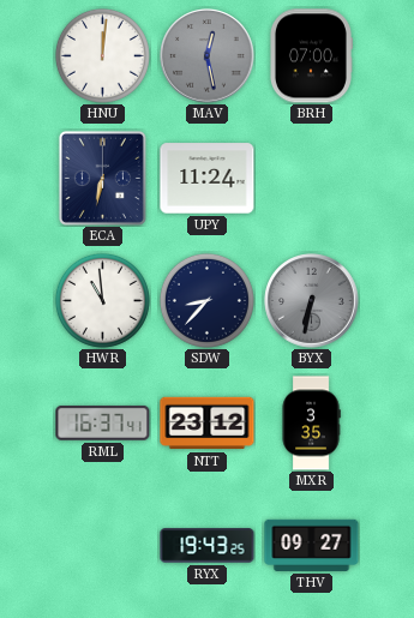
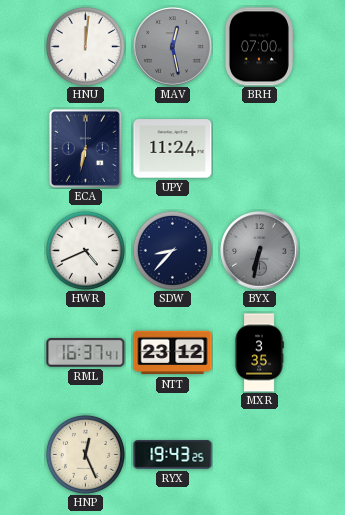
HWR: 10:59 -> 4:41 (85, 250)
HNP: none -> 12:26 (85, 454)
THV: 09:27 -> none (312, 545)
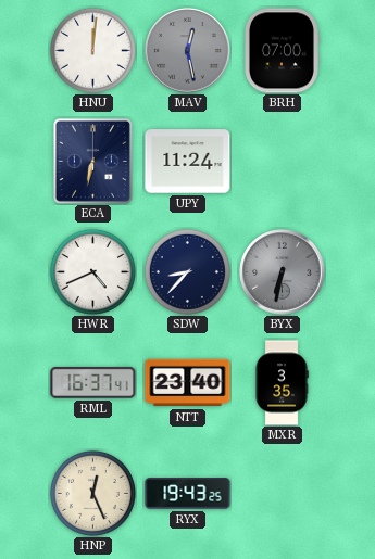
NTT: 23:12 -> 23:40 (188, 383)
